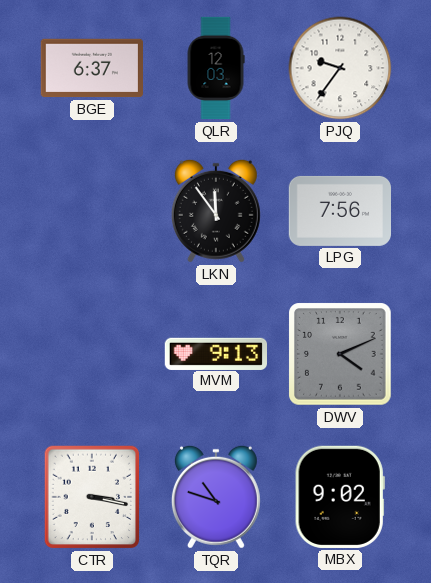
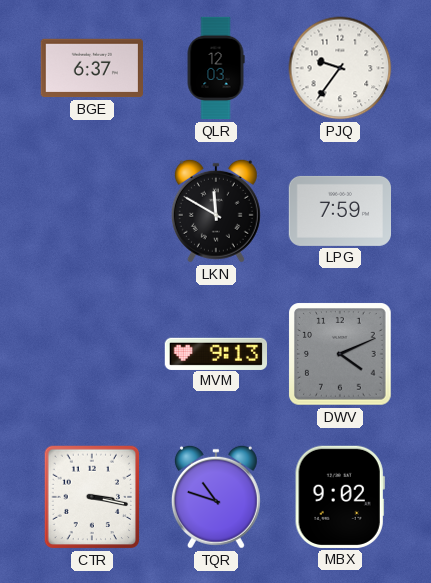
LKN: 11:54 -> 11:50 (216, 211)
LPG: 7:56 -> 7:59 (339, 211)
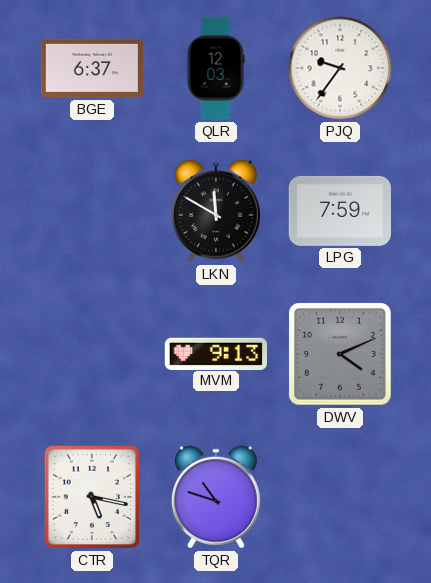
CTR: 3:17 -> 5:17 (92, 497)
MBX: 9:02 -> none (340, 497)
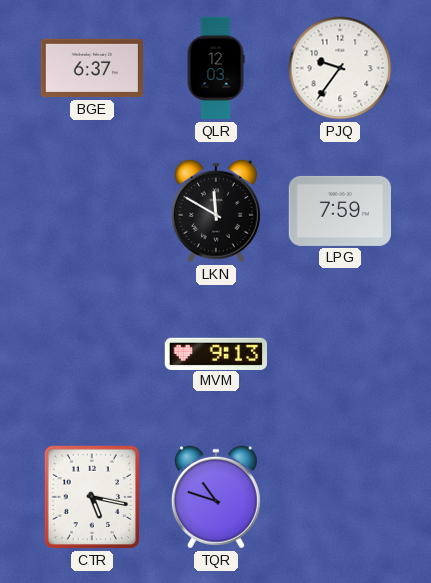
DWV: 4:11 -> none (340, 354)
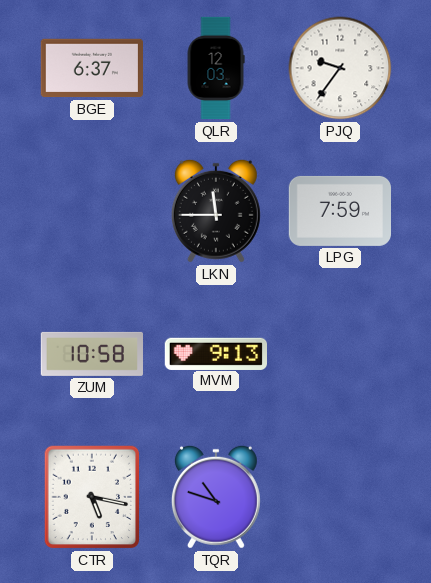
LKN: 11:50 -> 11:45 (216, 211)
ZUM: none -> 10:58 (91, 354)
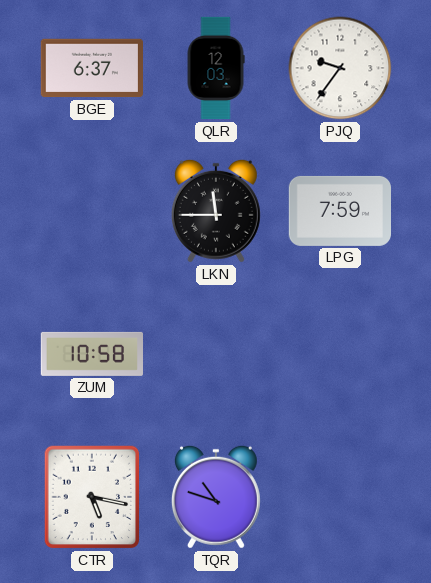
MVM: 9:13 -> none (215, 353)
